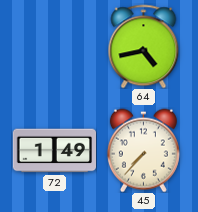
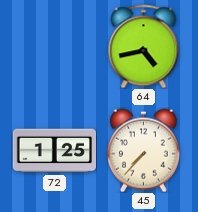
72: 1:49 -> 1:25 (54, 151)
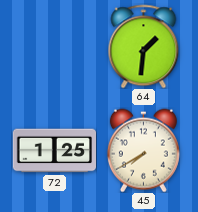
64: 4:43 -> 1:31 (144, 46)
45: 7:37 -> 7:40 (143, 150)
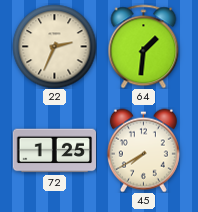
22: none -> 2:34 (54, 46)
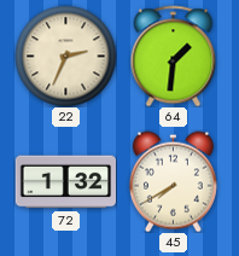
72: 1:25 -> 1:32 (65, 182)
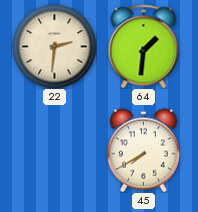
22: 2:34 -> 2:31 (54, 46)
72: 1:32 -> none (65, 182)
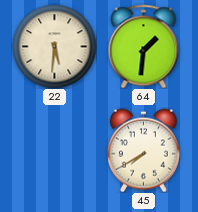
22: 2:31 -> 5:31 (54, 46)
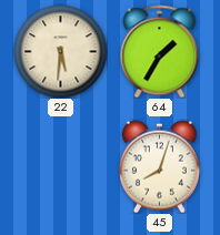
64: 1:31 -> 1:35 (160, 51)
45: 7:40 -> 8:03 (159, 166)
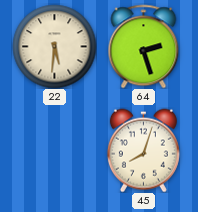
64: 1:35 -> 2:27 (144, 46)
